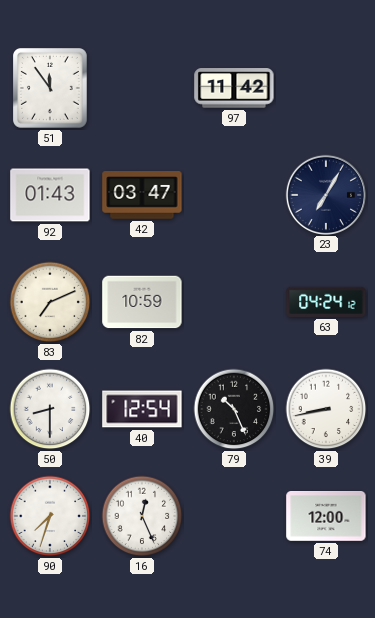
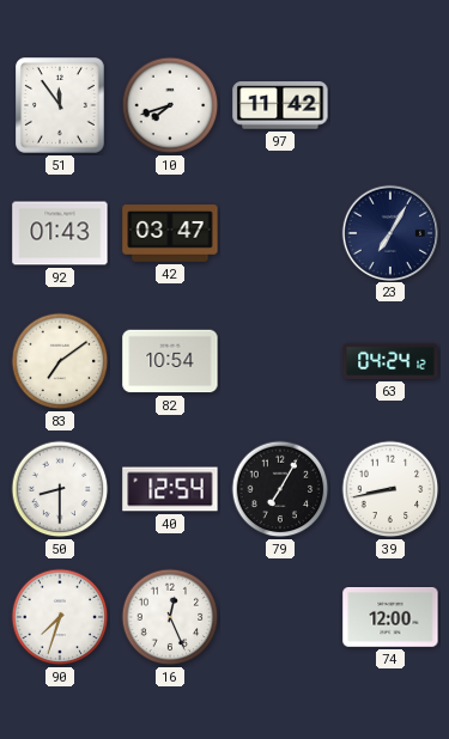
10: none -> 7:42 (170, 105)
83: 7:11 -> 7:09 (60, 361)
82: 10:59 -> 10:54 (170, 361)
79: 10:26 -> 7:05 (280, 489)
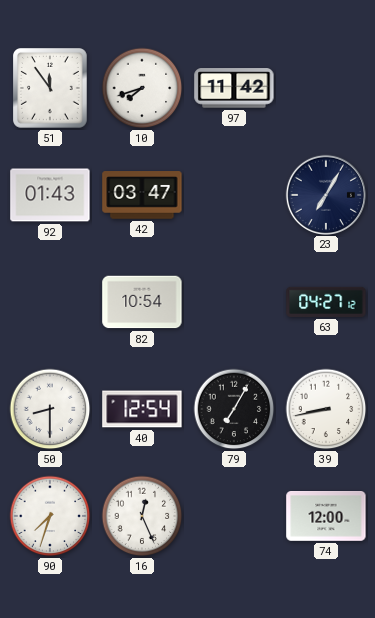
83: 7:09 -> none (60, 361)
63: 04:24 -> 04:27 (326, 302)
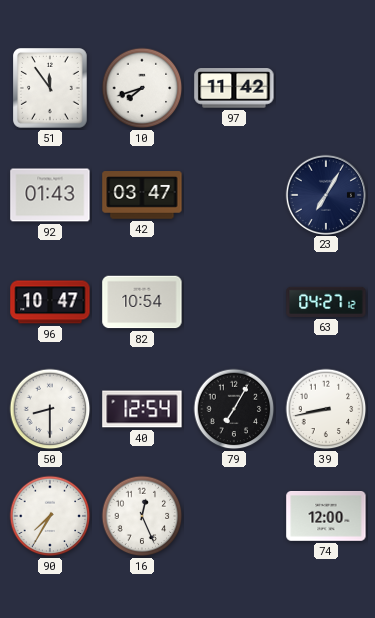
96: none -> 10:47 (50, 302)
90: 7:33 -> 7:35 (50, 516)
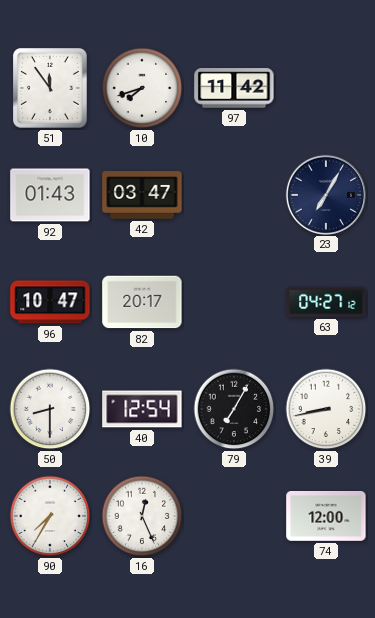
82: 10:54 -> 20:17 (142, 302)
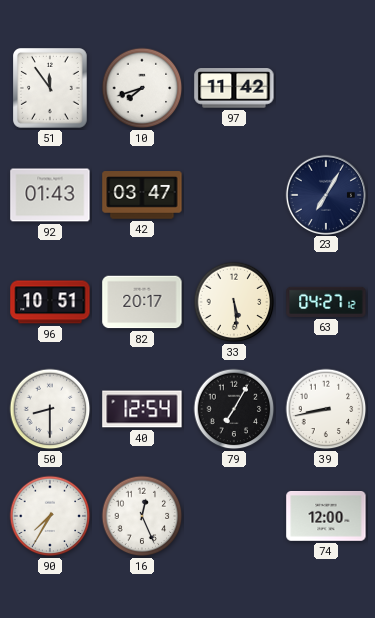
96: 10:47 -> 10:51 (50, 302)
33: none -> 5:29 (234, 302)
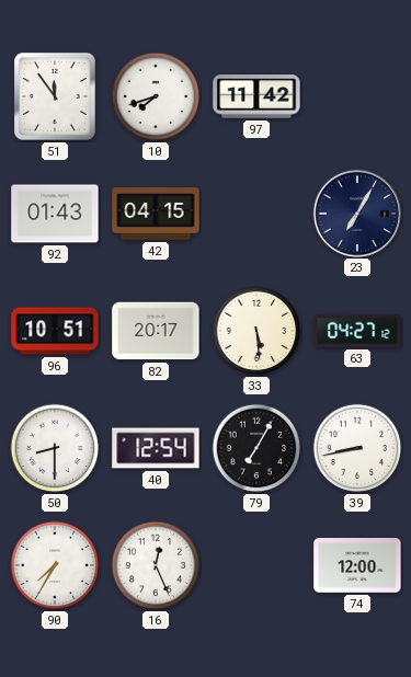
42: 03:47 -> 04:15 (156, 214)
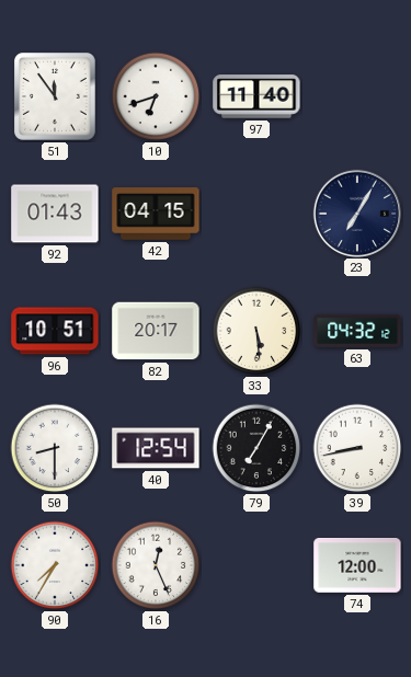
10: 7:42 -> 6:42 (156, 96)
97: 11:42 -> 11:40 (256, 96)
63: 04:27 -> 04:32 (357, 331)
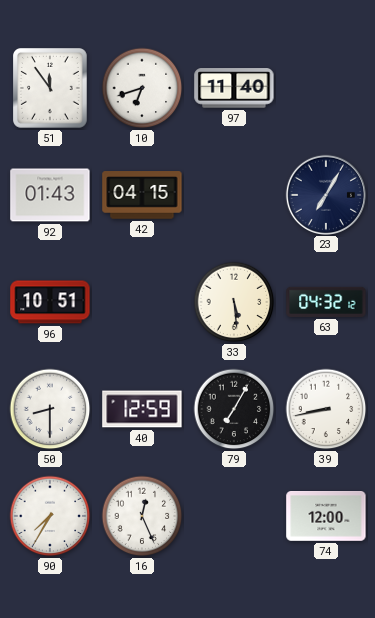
82: 20:17 -> none (156, 331)
40: 12:54 -> 12:59 (142, 409)
